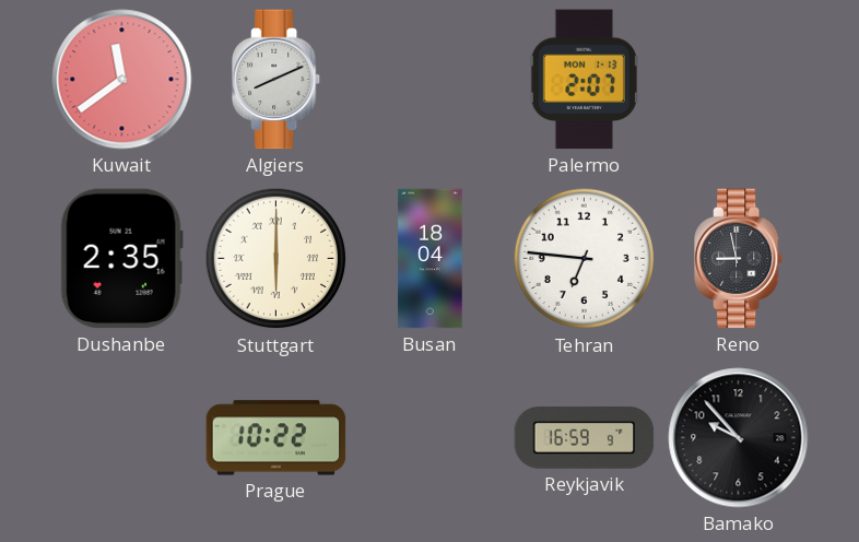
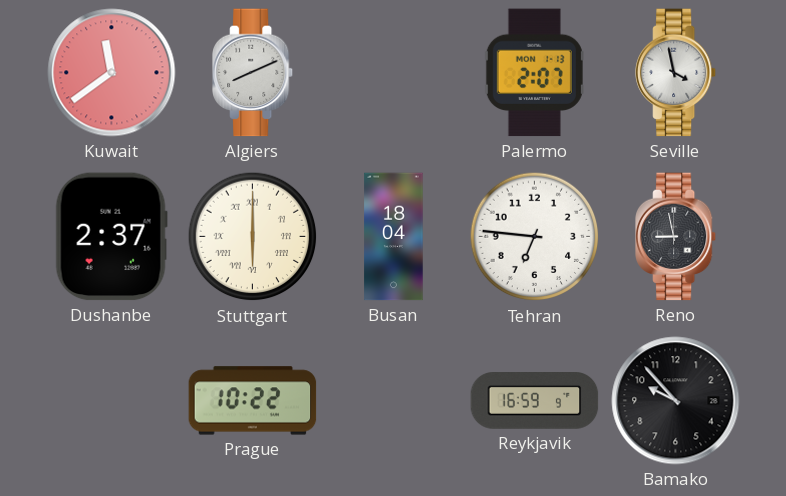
Seville: none -> 3:58 (677, 73)
Dushanbe: 2:35 -> 2:37 (111, 237)
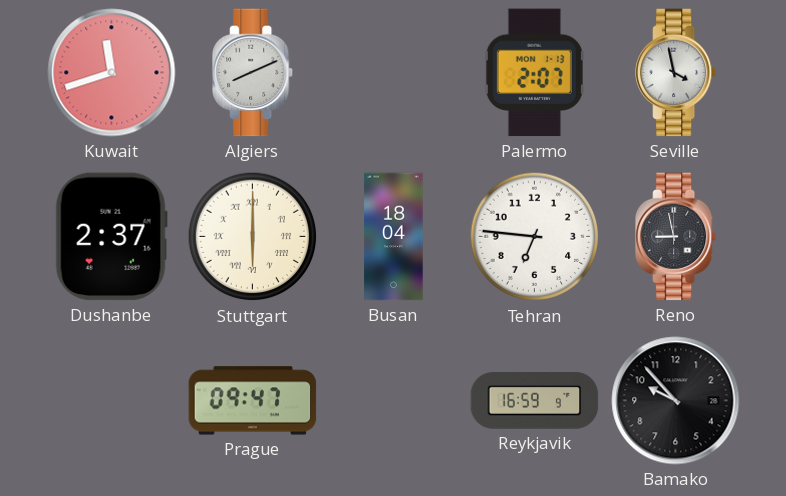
Kuwait: 11:39 -> 11:42 (112, 73)
Prague: 10:22 -> 09:47 (253, 401)
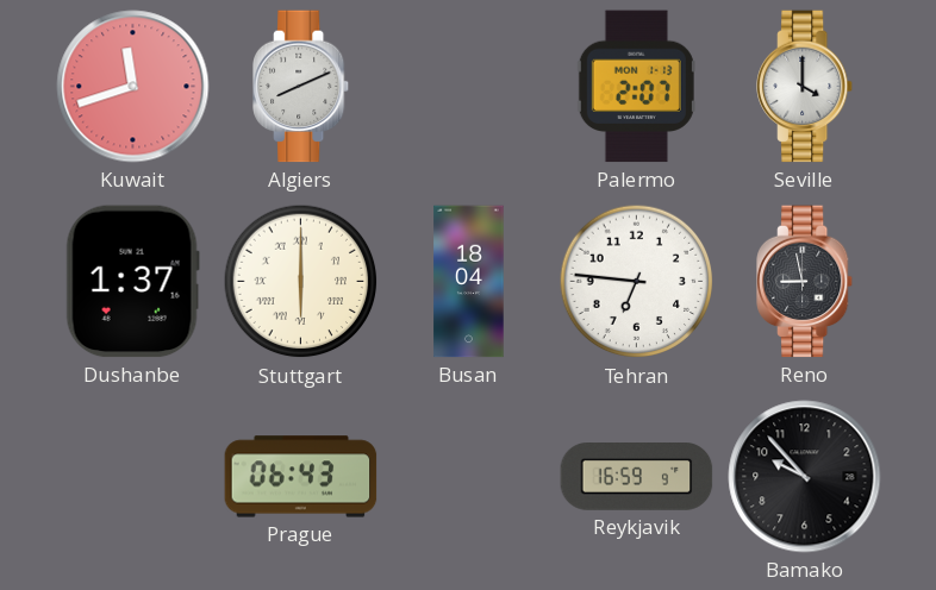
Seville: 3:58 -> 4:00 (806, 87)
Dushanbe: 2:37 -> 1:37 (132, 282)
Prague: 09:47 -> 06:43 (301, 477)
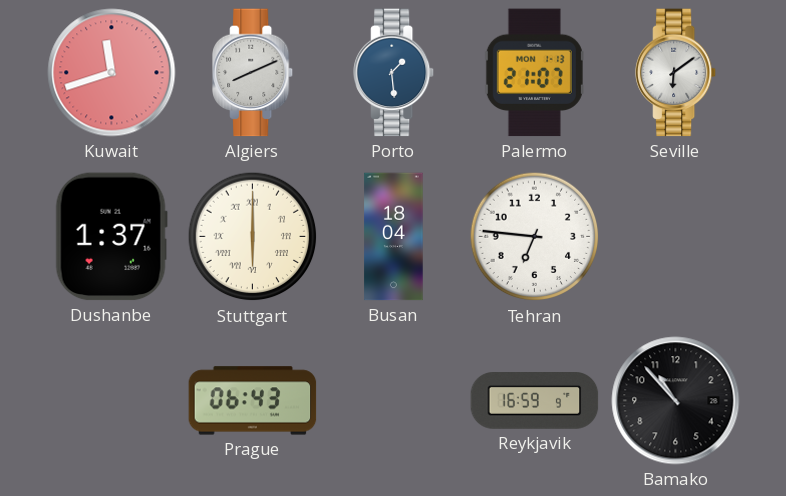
Porto: none -> 1:29 (395, 73)
Palermo: 2:07 -> 21:07 (534, 73)
Seville: 4:00 -> 6:09 (677, 73)
Reno: 8:58 -> none (806, 282)
Bamako: 9:53 -> 10:53 (676, 401)
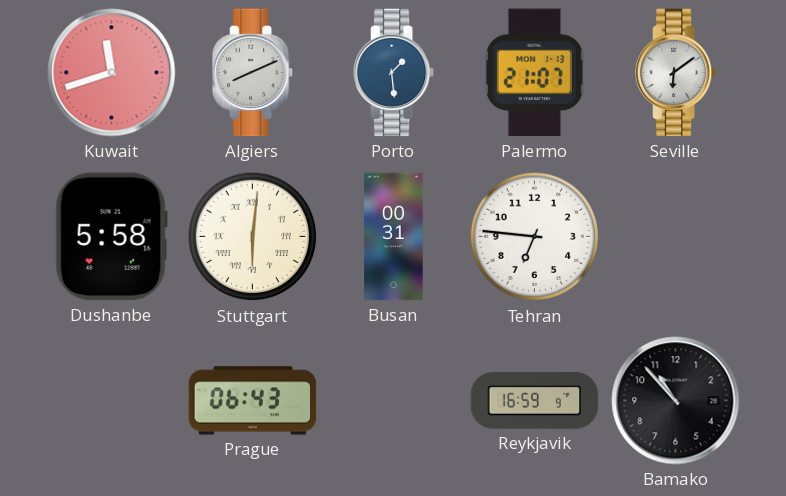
Dushanbe: 1:37 -> 5:58 (111, 237)
Stuttgart: 6:00 -> 6:01 (253, 237)
Busan: 18:04 -> 00:31 (394, 237)
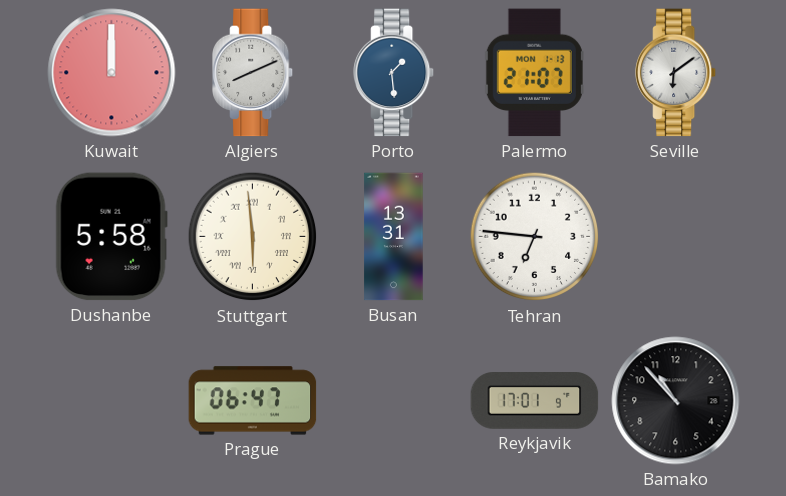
Kuwait: 11:42 -> 12:00 (112, 73)
Stuttgart: 6:01 -> 5:59 (253, 237)
Busan: 00:31 -> 13:31 (394, 237)
Prague: 06:43 -> 06:47 (253, 401)
Reykjavik: 16:59 -> 17:01 (535, 401)
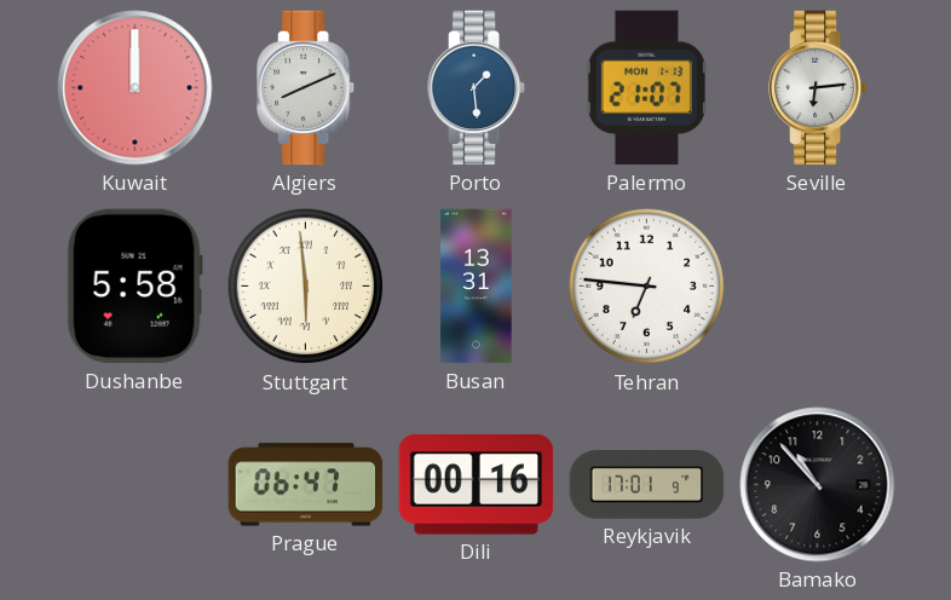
Seville: 6:09 -> 6:14 (819, 88)
Dili: none -> 00:16 (477, 485)
